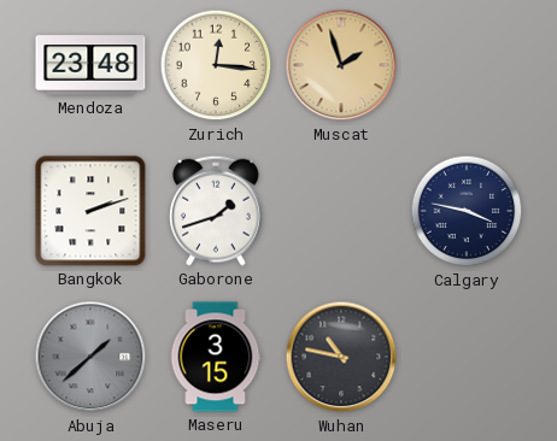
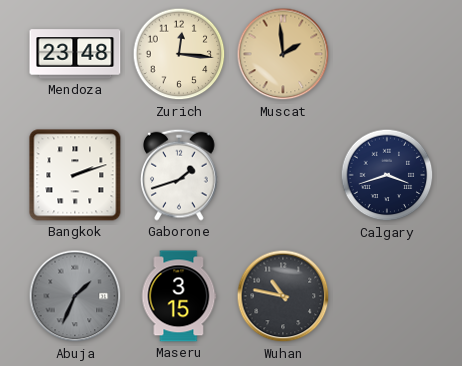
Muscat: 1:57 -> 1:59 (283, 54)
Calgary: 3:47 -> 3:42 (387, 175)
Abuja: 1:38 -> 1:34 (75, 296)
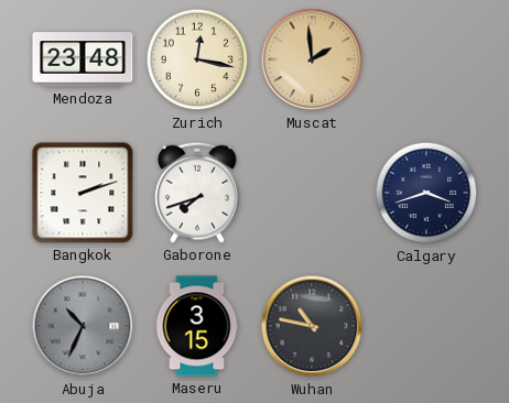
Zurich: 12:16 -> 12:17 (197, 59)
Gaborone: 1:42 -> 7:42 (198, 193)
Abuja: 1:34 -> 10:34 (83, 326)
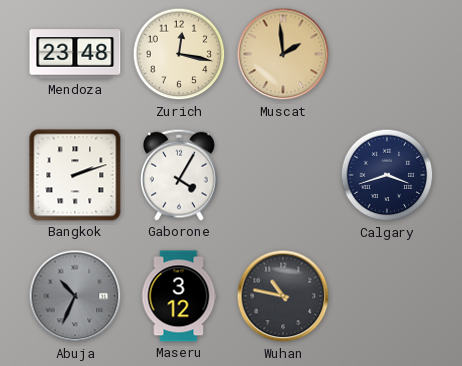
Gaborone: 7:42 -> 4:05 (180, 175)
Maseru: 3:15 -> 3:12 (179, 296)
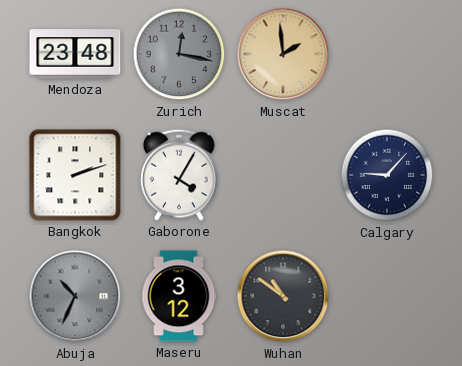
Zurich dial: cream -> grey (179, 54)
Calgary: 3:42 -> 9:07 (387, 175)
Wuhan: 10:47 -> 10:51 (283, 296)
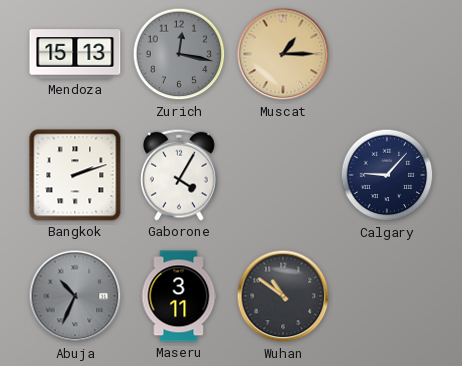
Mendoza: 23:48 -> 15:13 (75, 54)
Muscat: 1:59 -> 1:15 (283, 54)
Maseru: 3:12 -> 3:11 (179, 296)
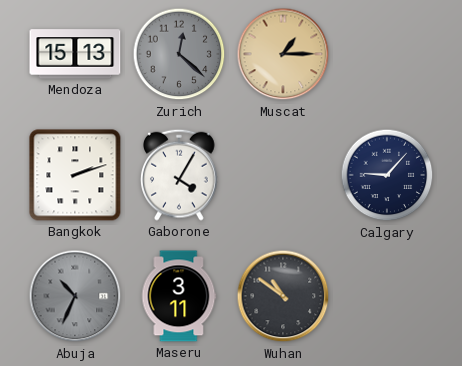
Zurich: 12:17 -> 12:22 (179, 54)
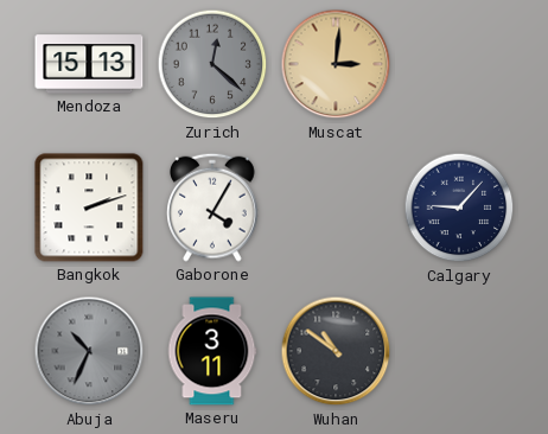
Muscat: 1:15 -> 3:01 (336, 64)
